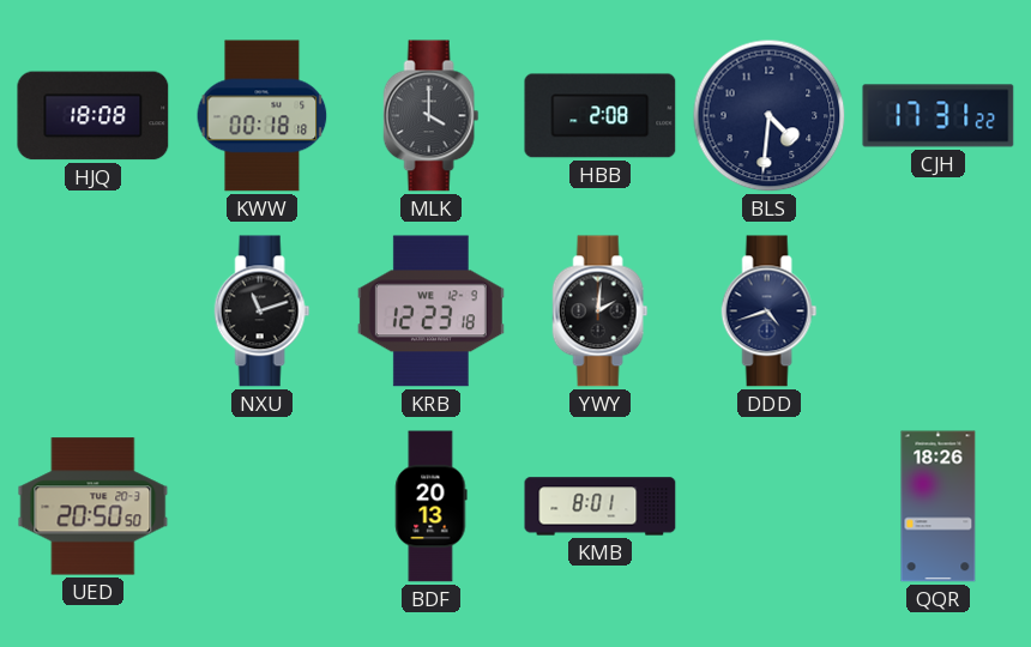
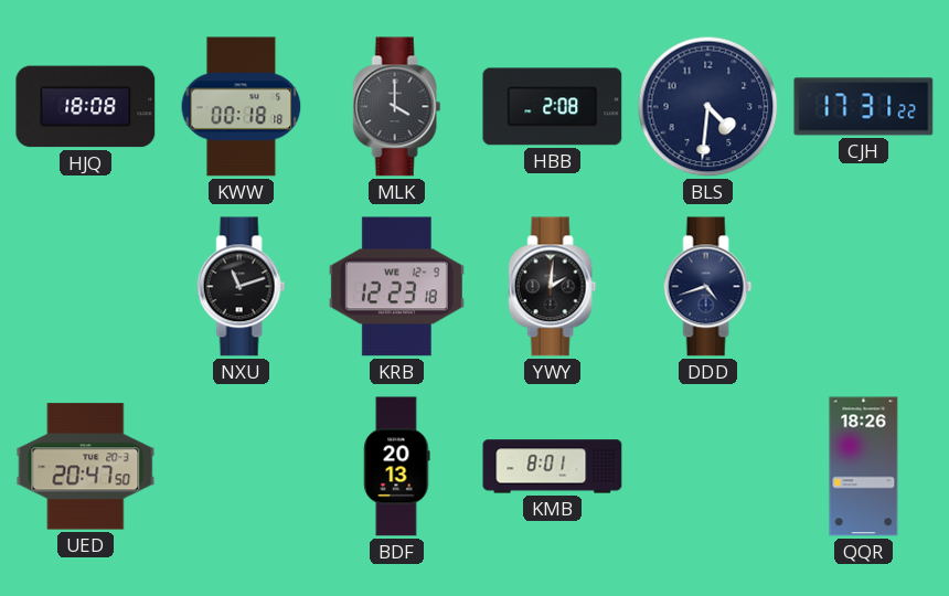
UED: 20:50 -> 20:47 (86, 467)
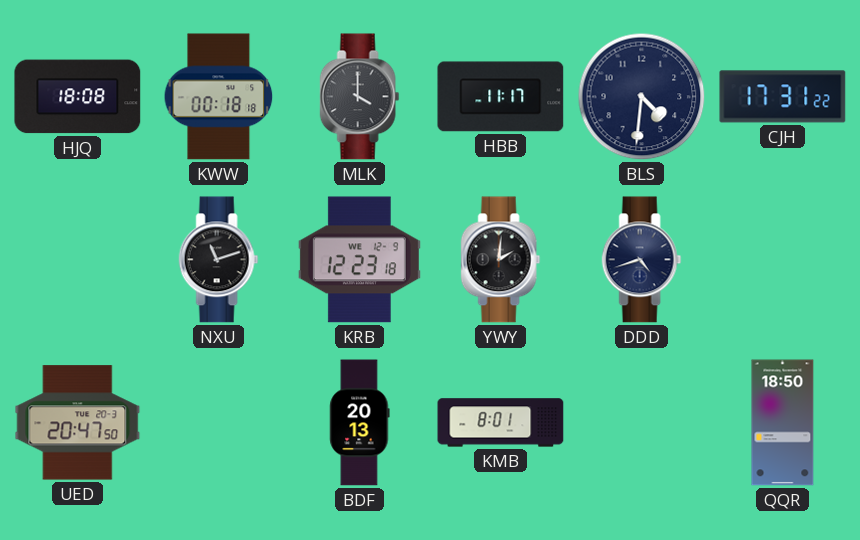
HBB: 2:08 -> 11:17 (501, 97)
QQR: 18:26 -> 18:50 (783, 423)
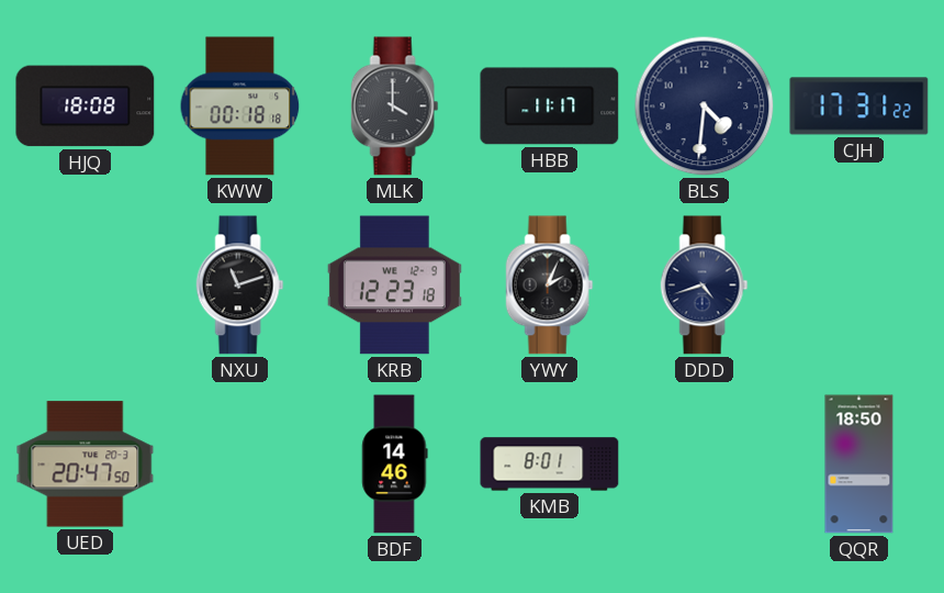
YWY: 2:01 -> 2:04 (550, 286)
BDF: 20:13 -> 14:46 (395, 465)
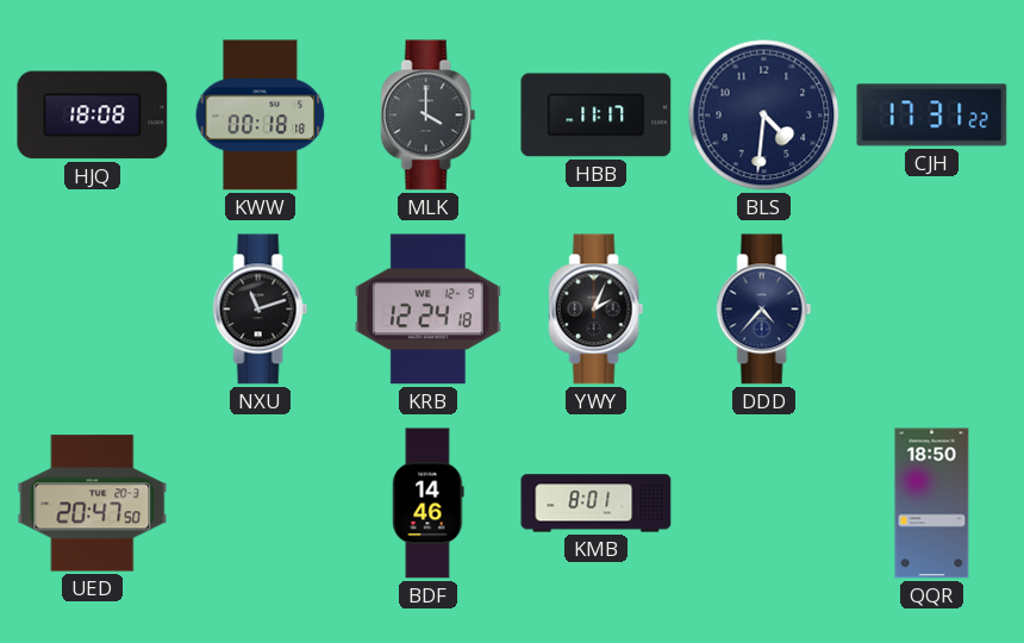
KRB: 12:23 -> 12:24 (427, 310)
DDD: 4:42 -> 4:37 (764, 310)
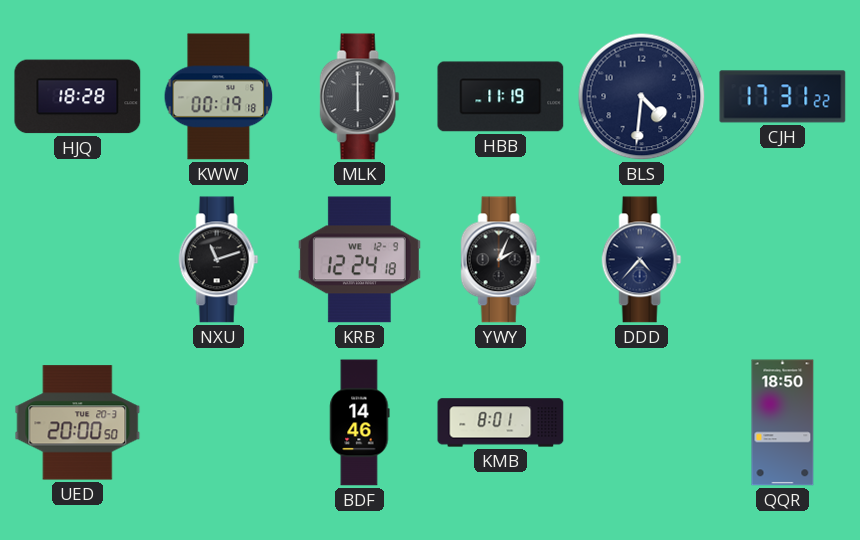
HJQ: 18:08 -> 18:28 (78, 97)
KWW: 00:18 -> 00:19 (219, 97)
MLK: 4:00 -> 6:00 (360, 97)
HBB: 11:17 -> 11:19 (501, 97)
UED: 20:47 -> 20:00 (78, 423)
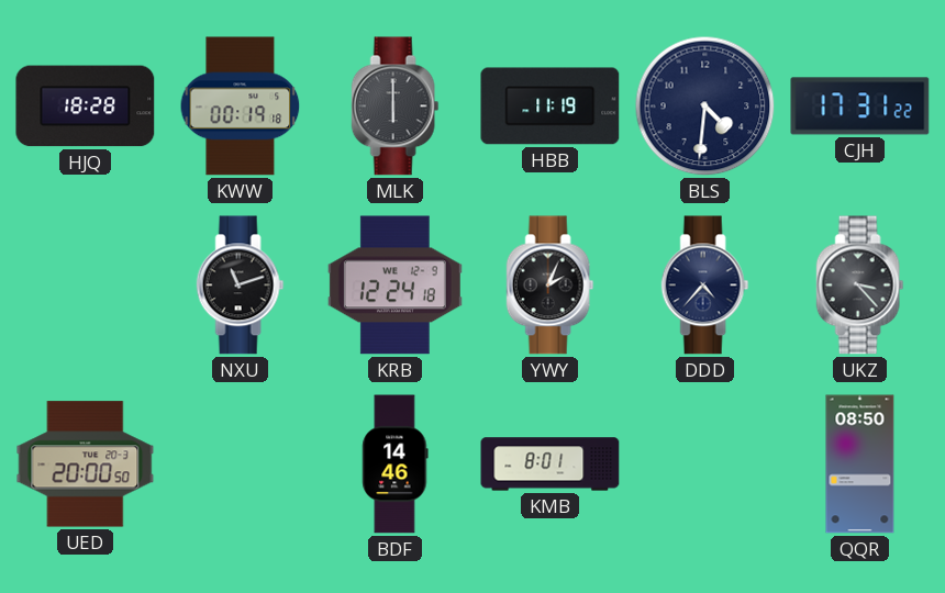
UKZ: none -> 3:23 (860, 286)
QQR: 18:50 -> 08:50 (860, 465)
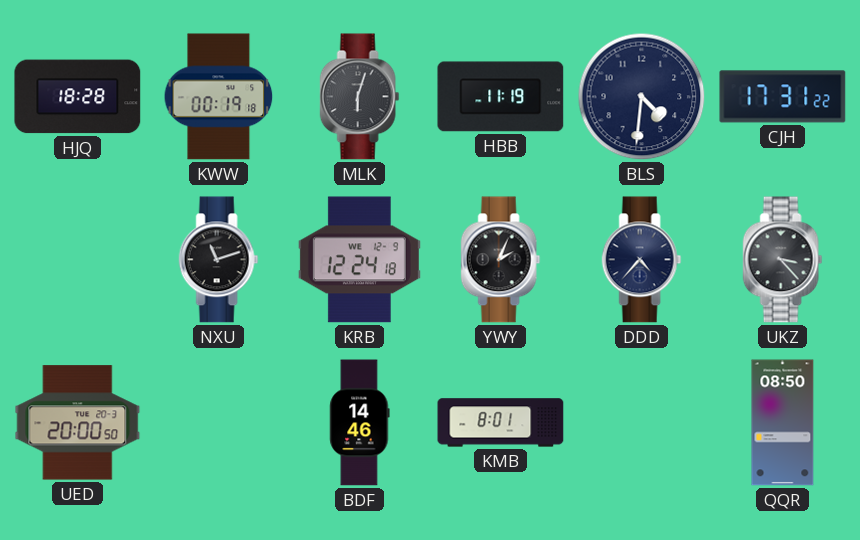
MLK: 6:00 -> 6:03 (360, 97)
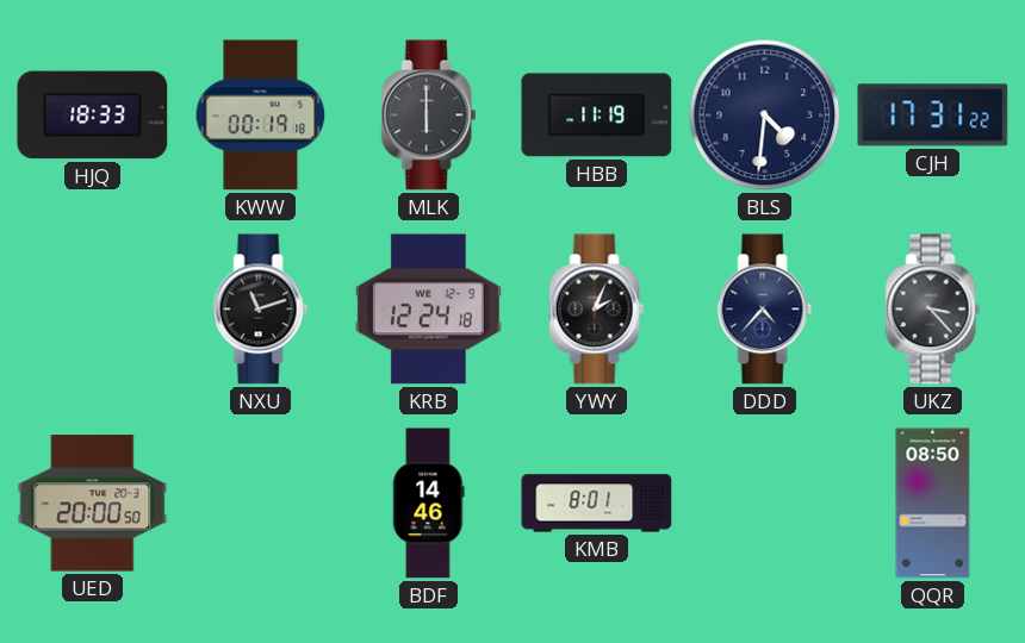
HJQ: 18:28 -> 18:33 (93, 116)
MLK: 6:03 -> 6:00 (429, 116)
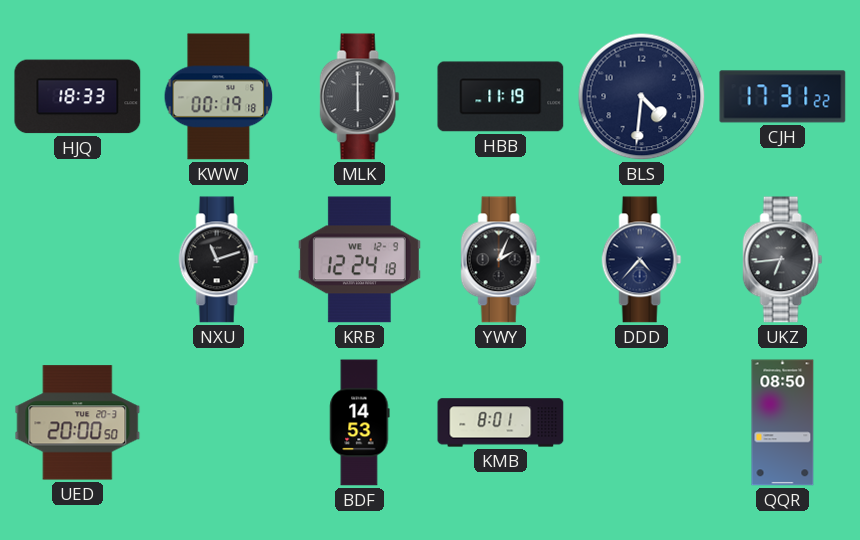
UKZ: 3:23 -> 6:44 (783, 260)
BDF: 14:46 -> 14:53 (360, 423)
